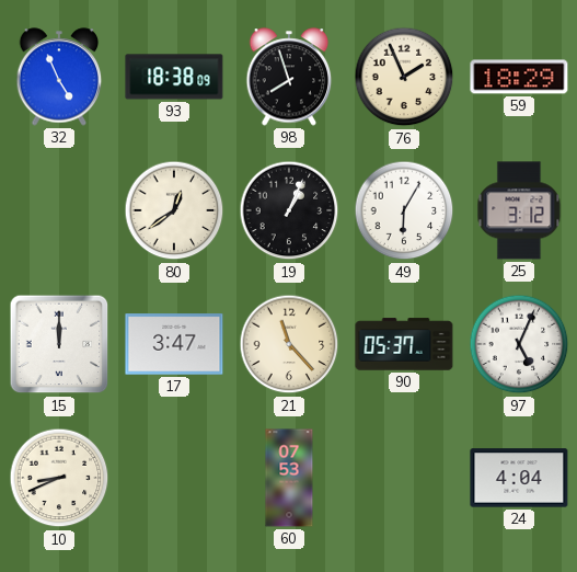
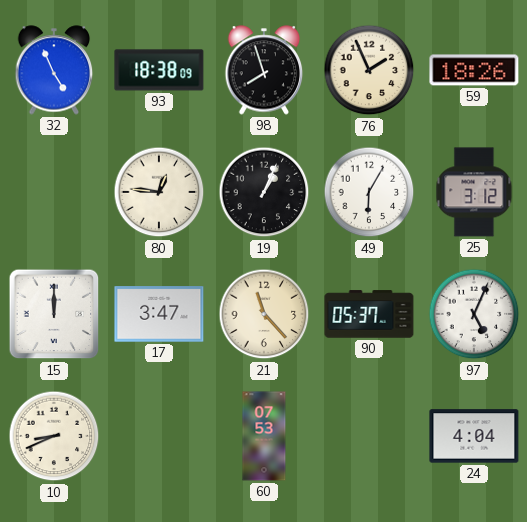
59: 18:29 -> 18:26 (474, 70)
80: 12:39 -> 12:46 (159, 192)
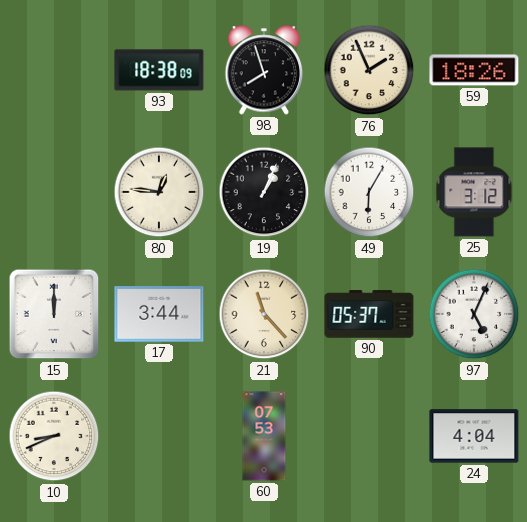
32: 4:56 -> none (54, 70)
17: 3:47 -> 3:44 (159, 314)
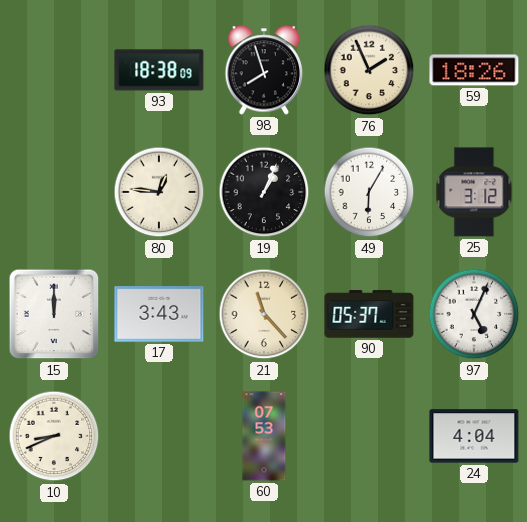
17: 3:44 -> 3:43 (159, 314)
